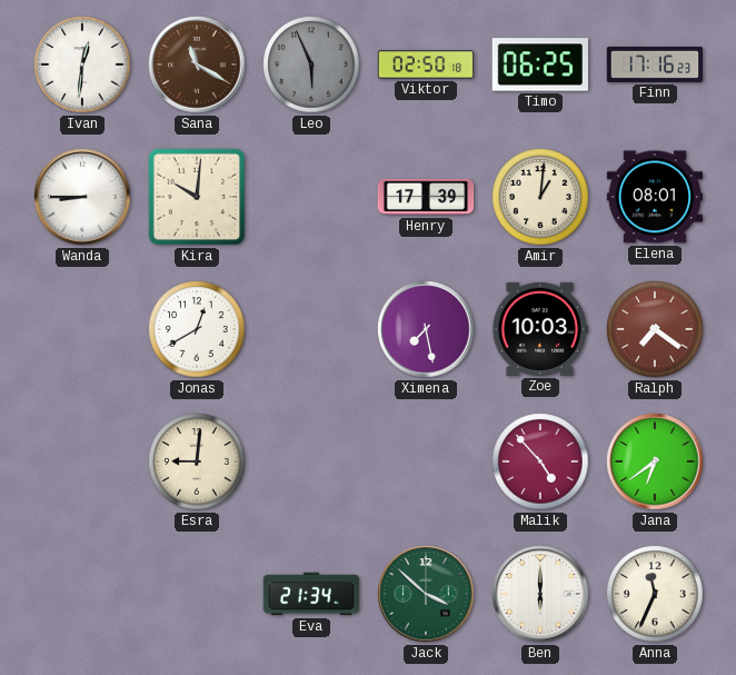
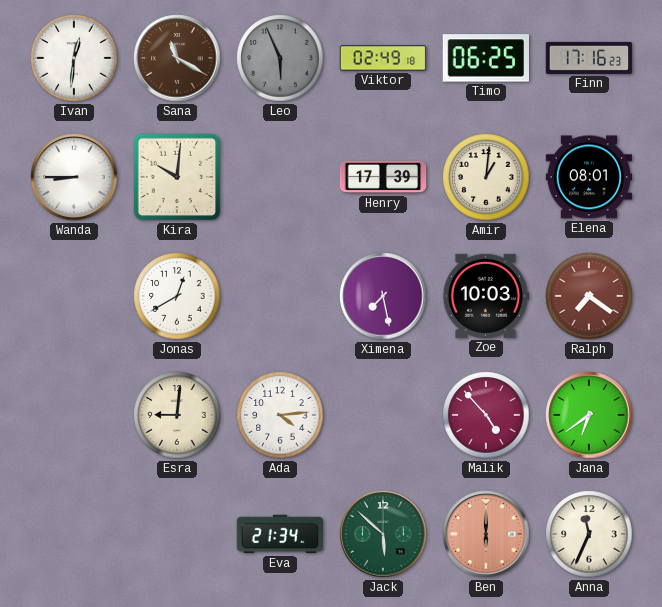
Viktor: 02:50 -> 02:49 (383, 58)
Ada: none -> 4:14 (280, 415)
Jack: 3:52 -> 5:52 (383, 534)
Ben dial: white -> salmon (486, 534)
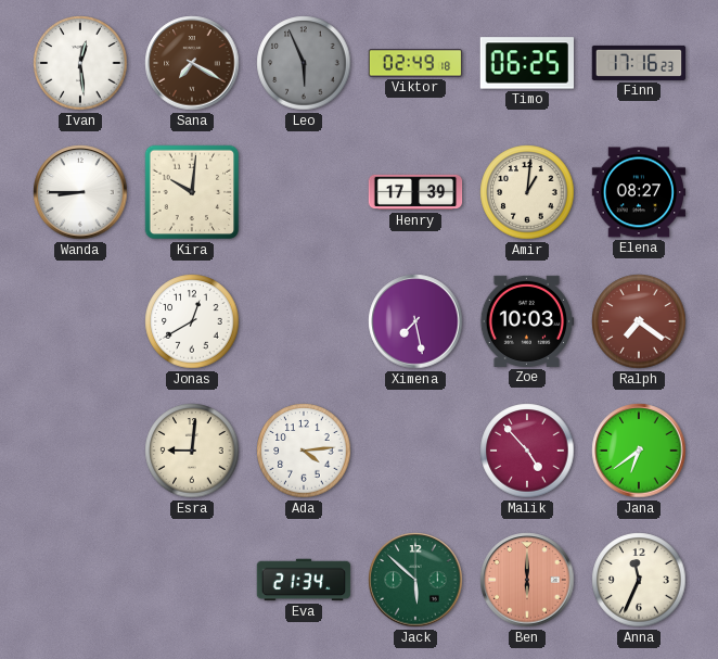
Ivan: 12:31 -> 12:29 (80, 63)
Sana: 11:20 -> 7:20 (192, 63)
Elena: 08:01 -> 08:27 (639, 192)
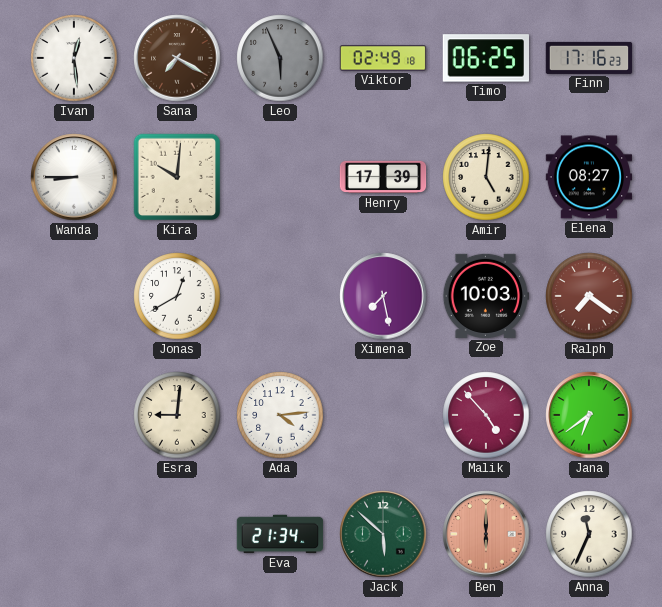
Amir: 1:01 -> 5:01 (486, 177)
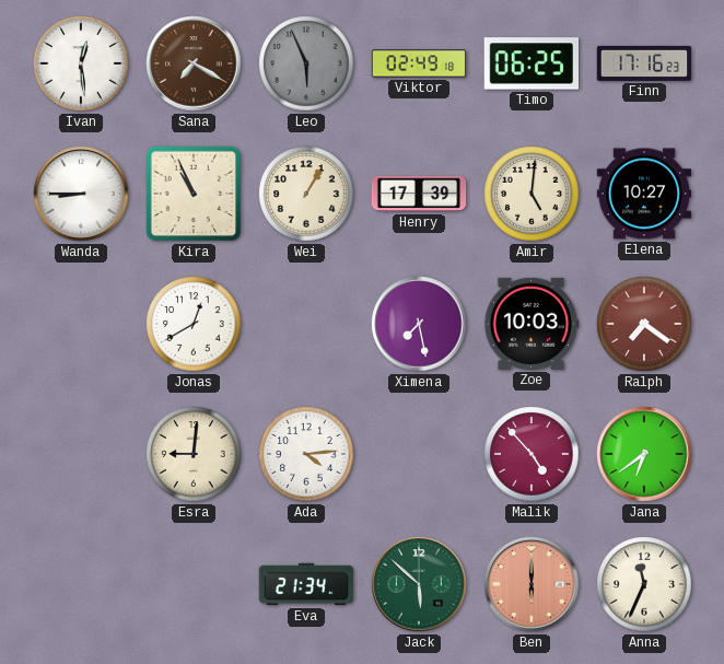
Kira: 10:01 -> 10:56 (194, 194)
Wei: none -> 1:05 (306, 194)
Elena: 08:27 -> 10:27 (644, 194)
